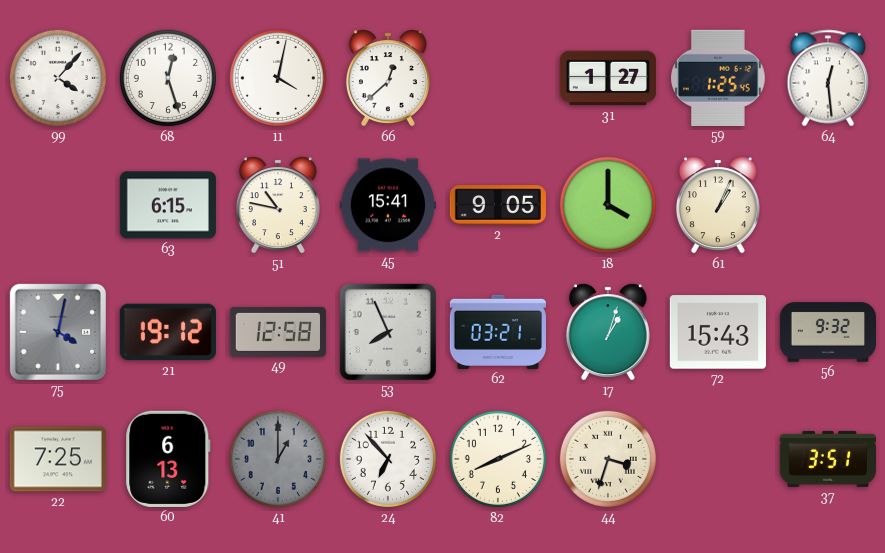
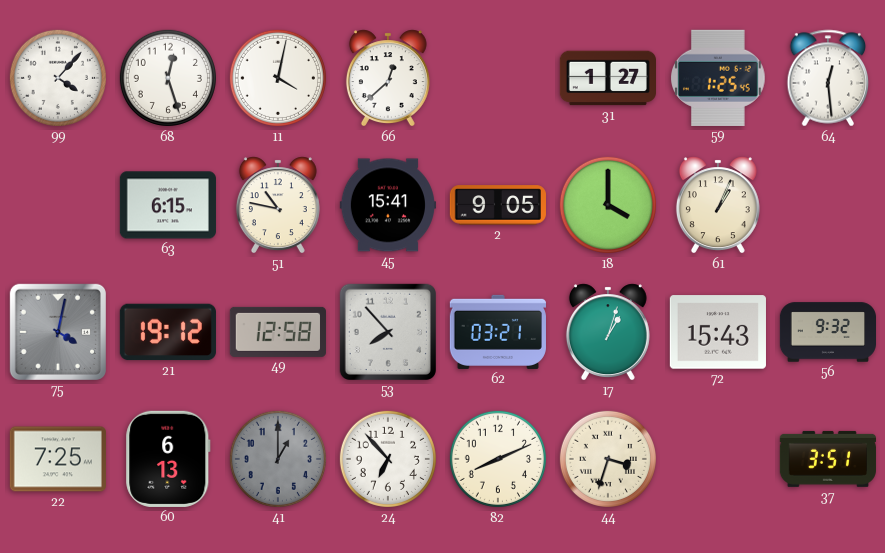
53: 7:56 -> 7:53 (388, 332)
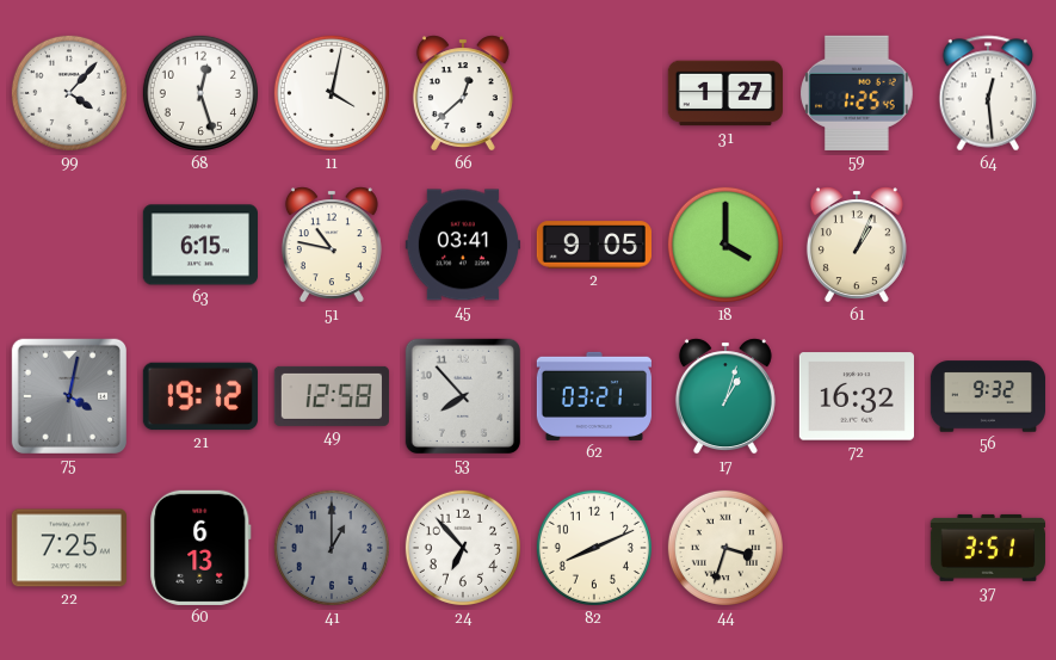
45: 15:41 -> 03:41 (463, 245)
72: 15:43 -> 16:32 (857, 396)
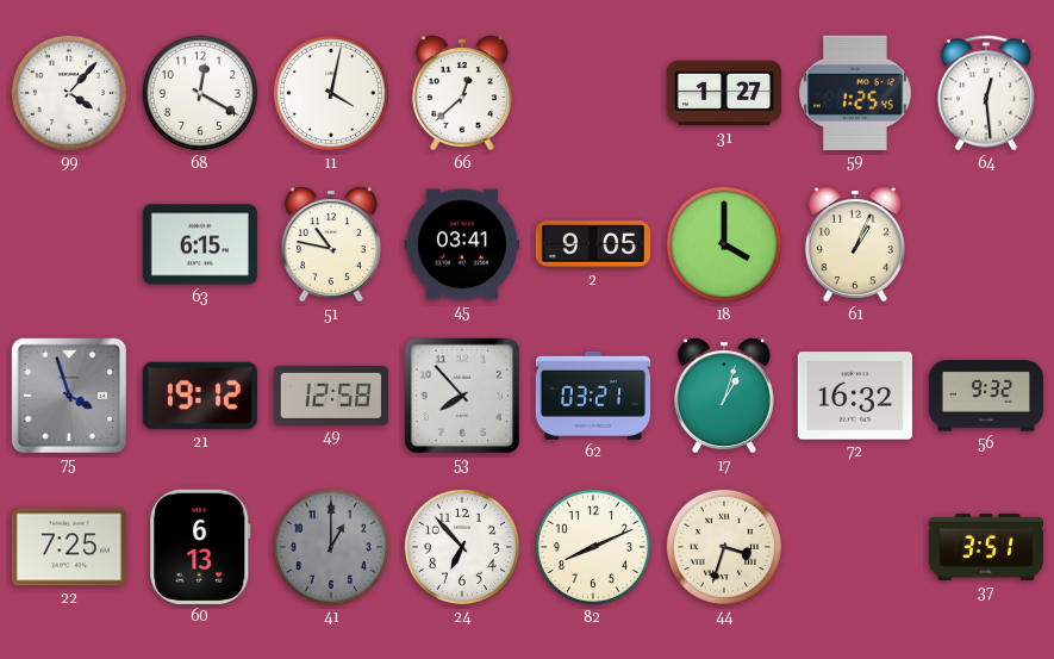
68: 12:27 -> 12:20 (200, 93)
75: 4:02 -> 3:57 (69, 396)
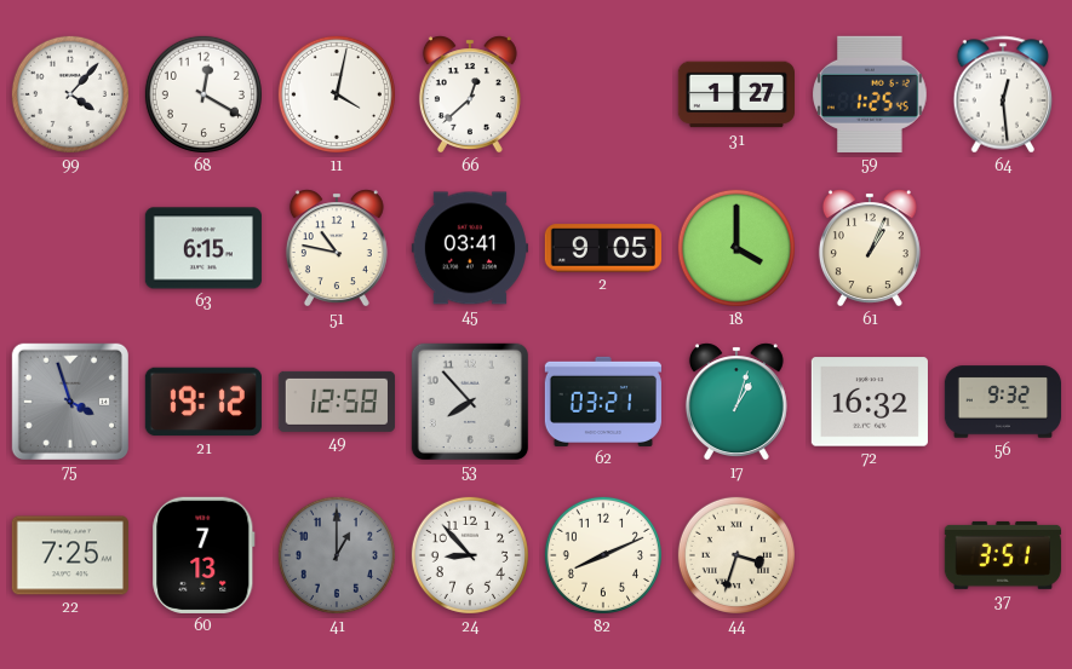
60: 6:13 -> 7:13 (203, 555)
24: 6:53 -> 8:53 (470, 555)
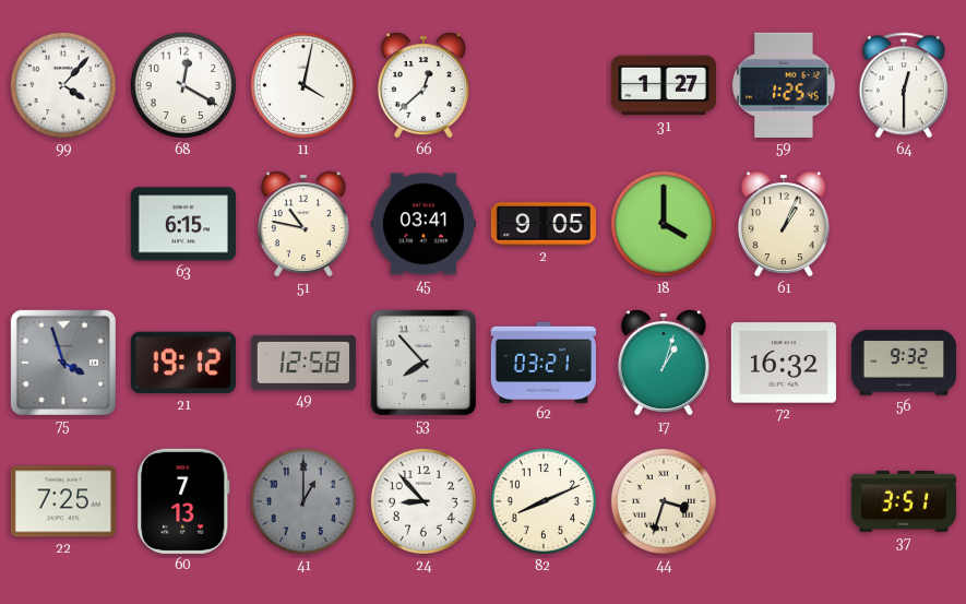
64: 12:29 -> 12:30 (904, 85)
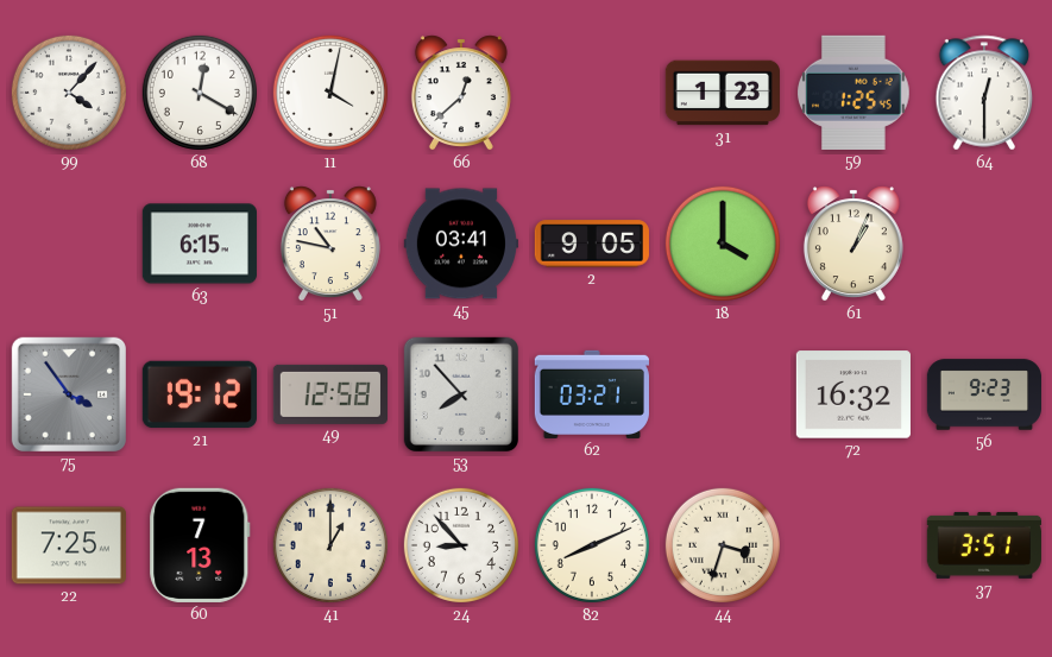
31: 1:27 -> 1:23 (722, 93)
75: 3:57 -> 3:54 (69, 394)
17: 1:03 -> none (664, 363)
56: 9:32 -> 9:23 (983, 394)
41 dial: grey -> cream (330, 545)
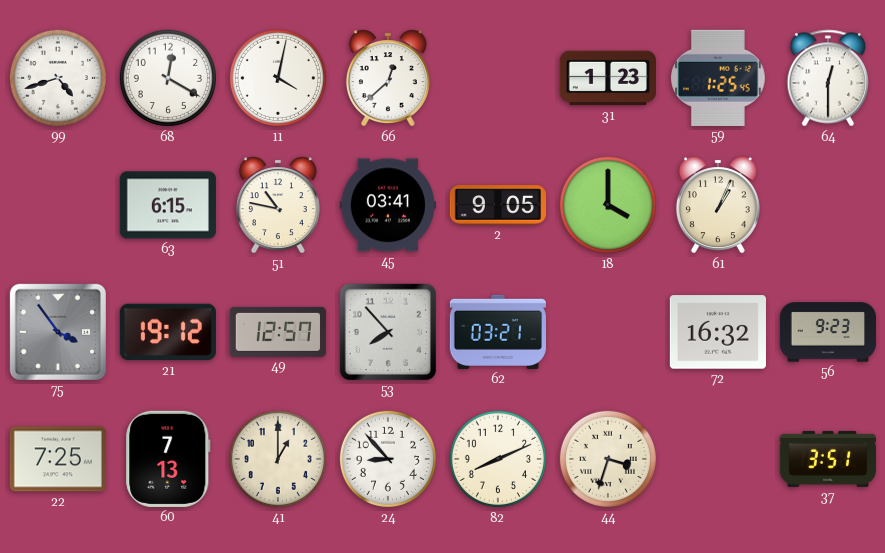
99: 4:07 -> 4:42 (58, 78)
49: 12:58 -> 12:57 (278, 332)
